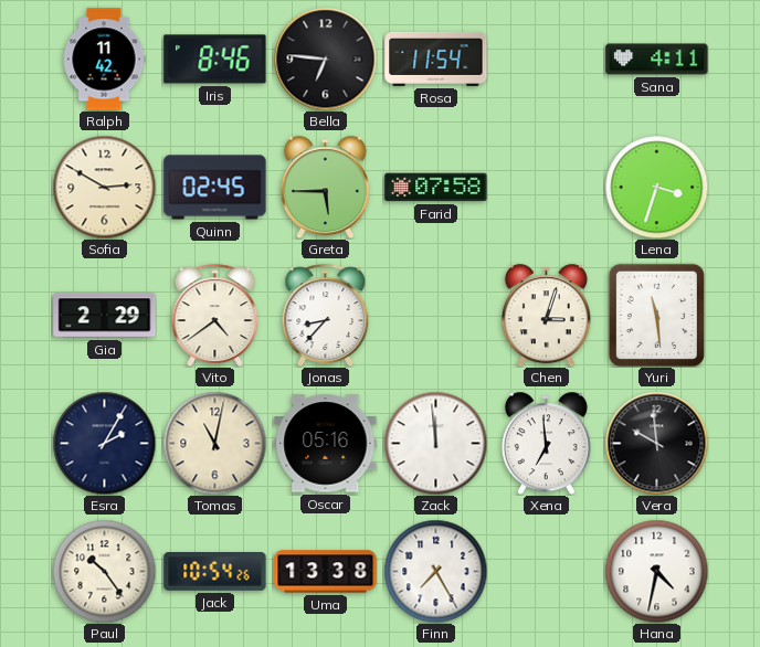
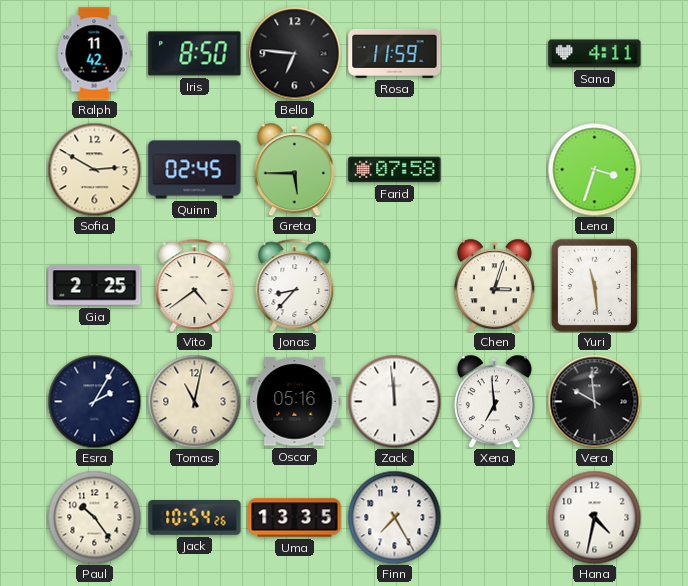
Iris: 8:46 -> 8:50 (195, 54)
Rosa: 11:54 -> 11:59 (395, 53)
Gia: 2:29 -> 2:25 (95, 286)
Uma: 13:38 -> 13:35 (295, 518)
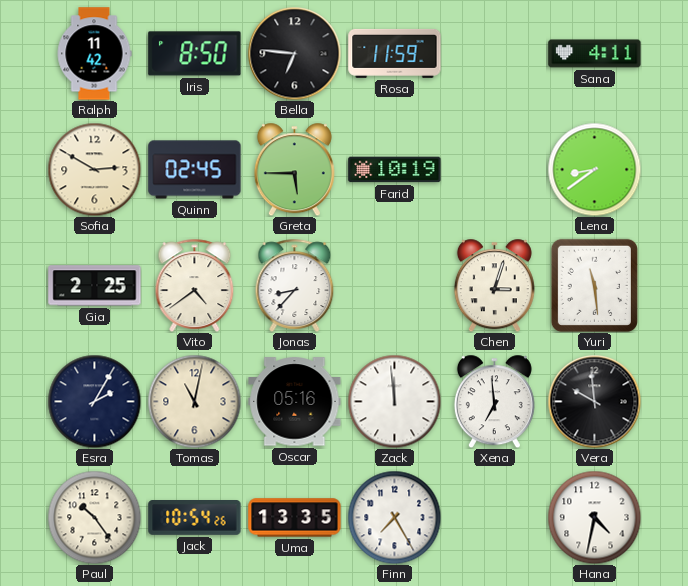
Farid: 07:58 -> 10:19 (395, 170)
Lena: 3:33 -> 8:39 (594, 169)
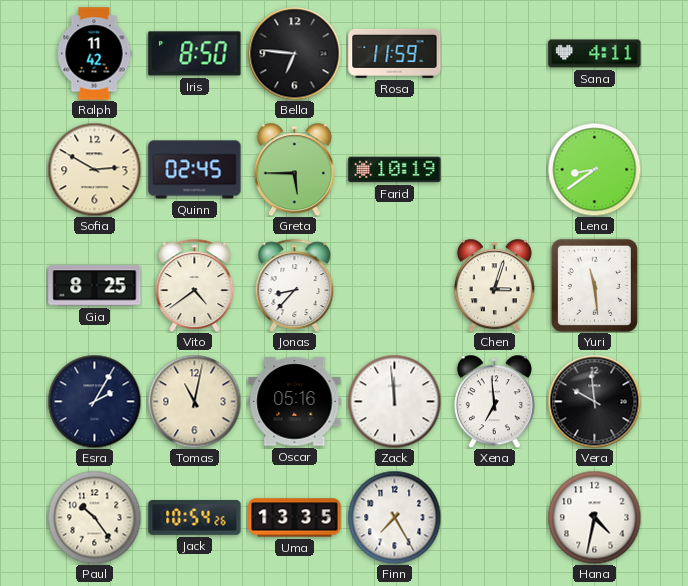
Gia: 2:25 -> 8:25 (95, 286)
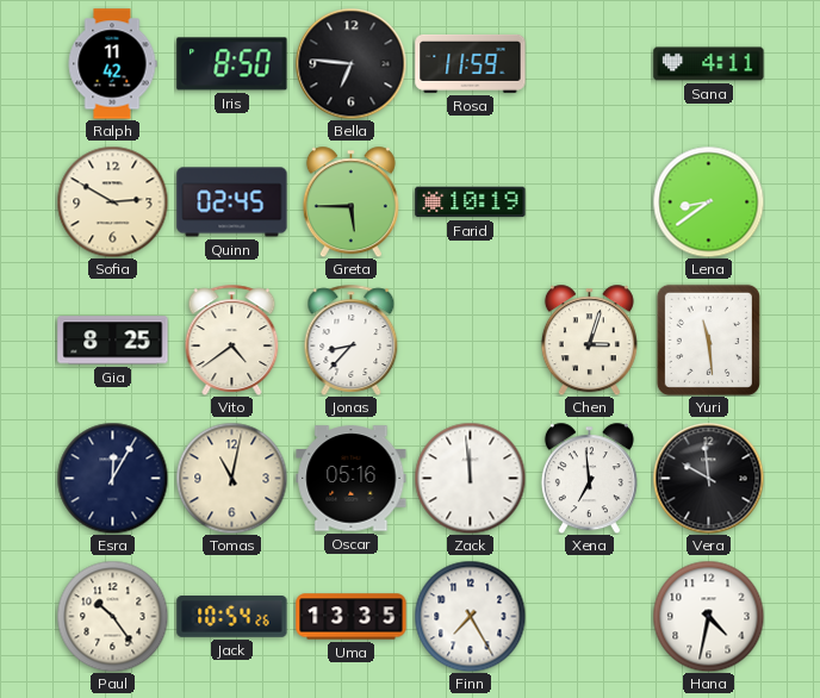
Esra: 2:05 -> 12:05 (112, 478)
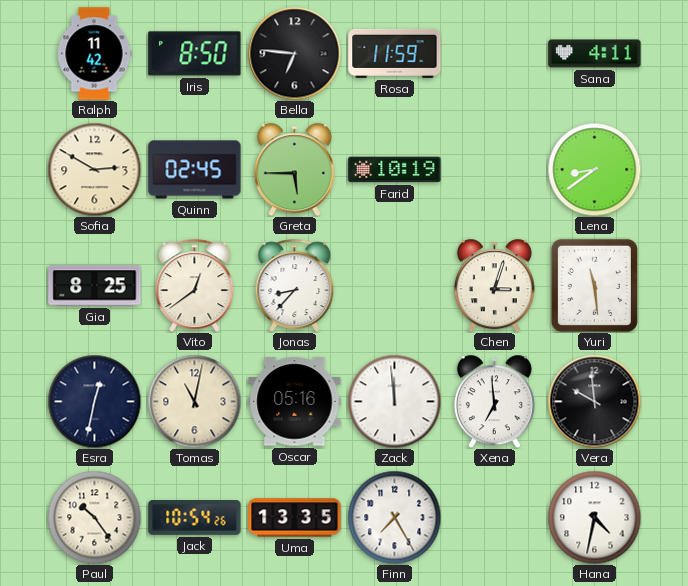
Vito: 4:39 -> 12:39 (195, 285)
Esra: 12:05 -> 12:32 (94, 401)
